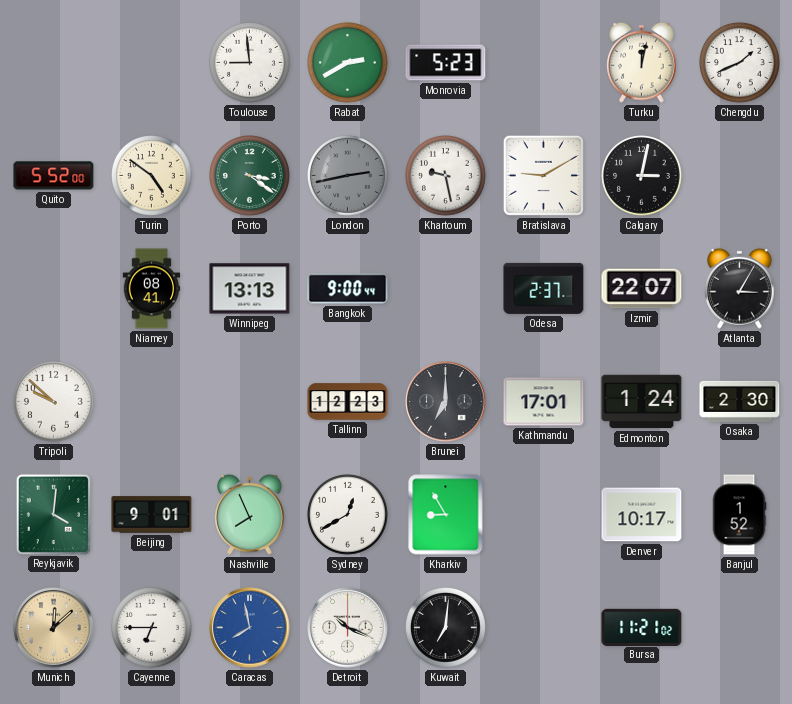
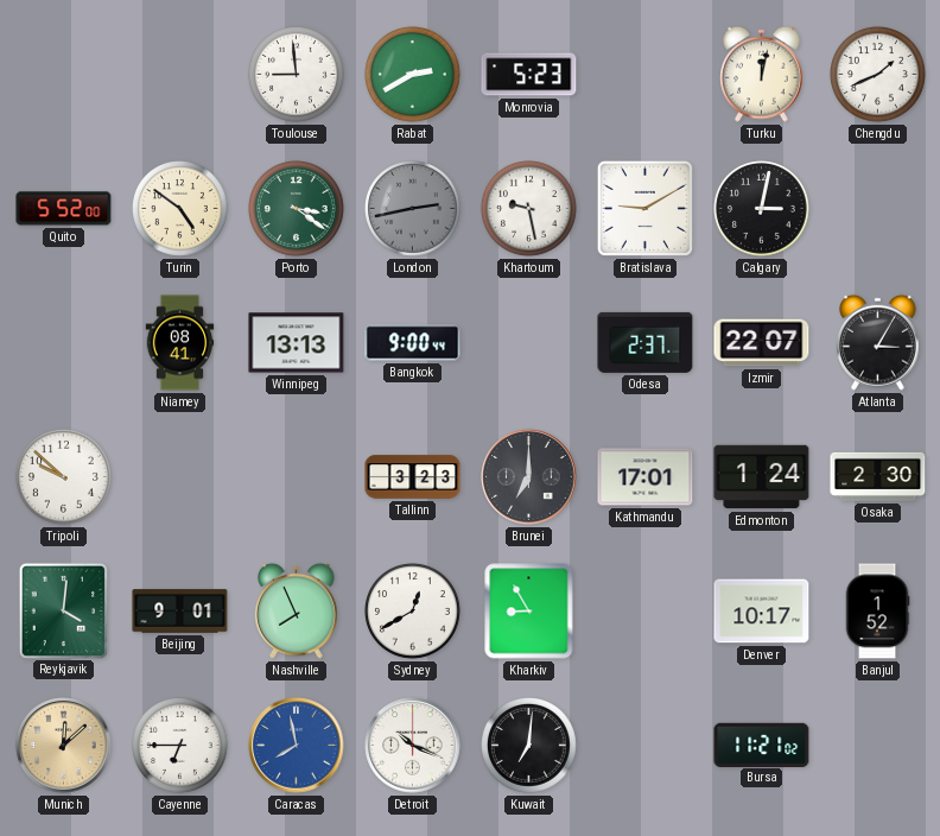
Tallinn: 12:23 -> 3:23 (413, 477)
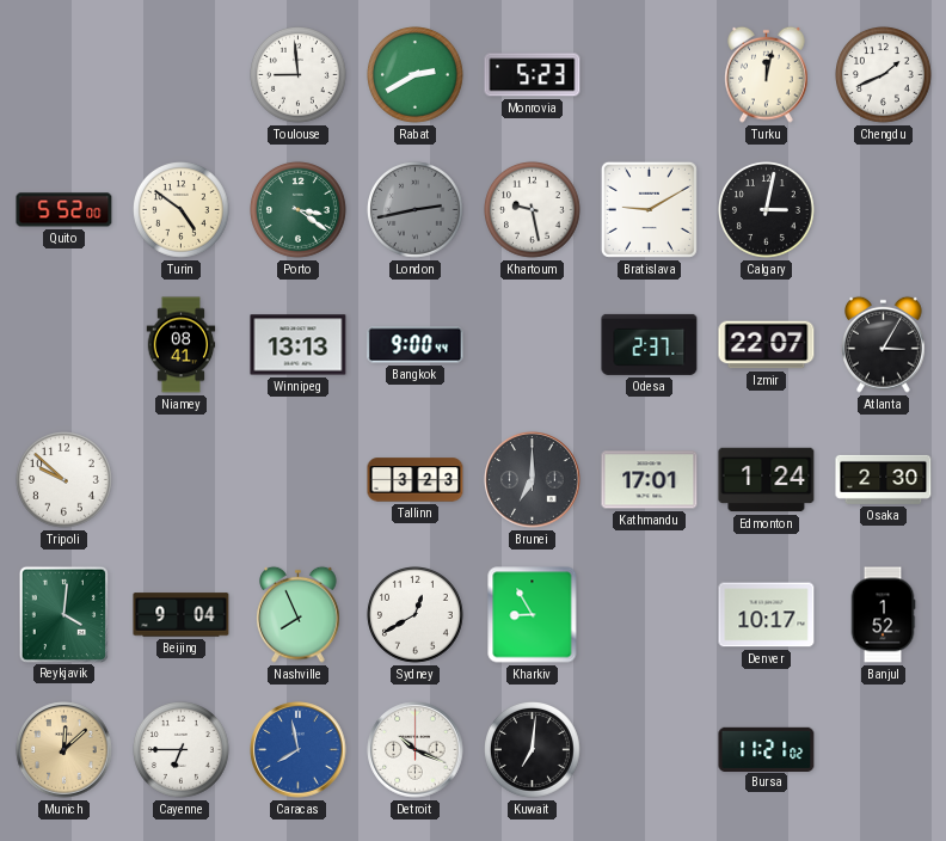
Beijing: 9:01 -> 9:04 (182, 615)
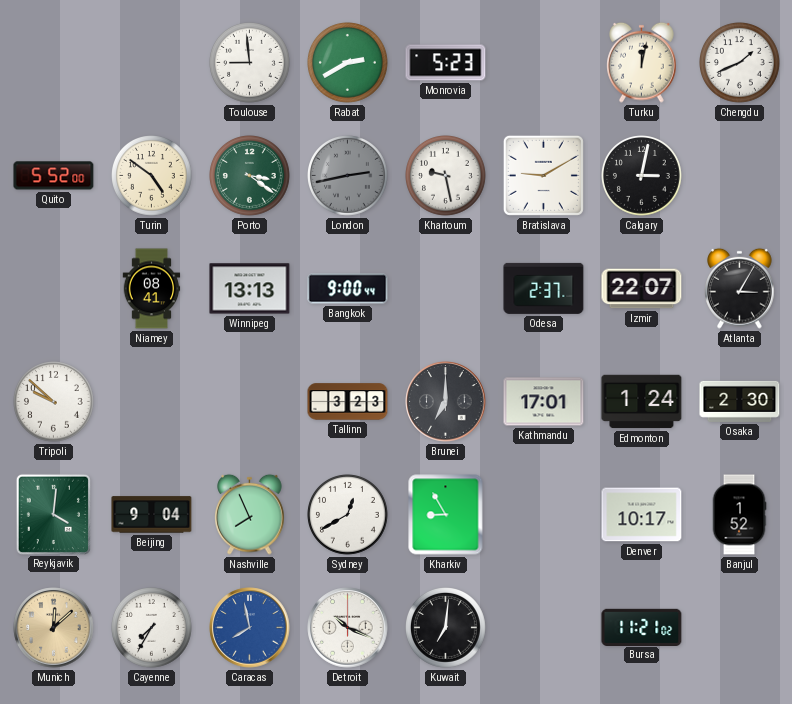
Cayenne: 6:45 -> 7:35 (152, 628)
